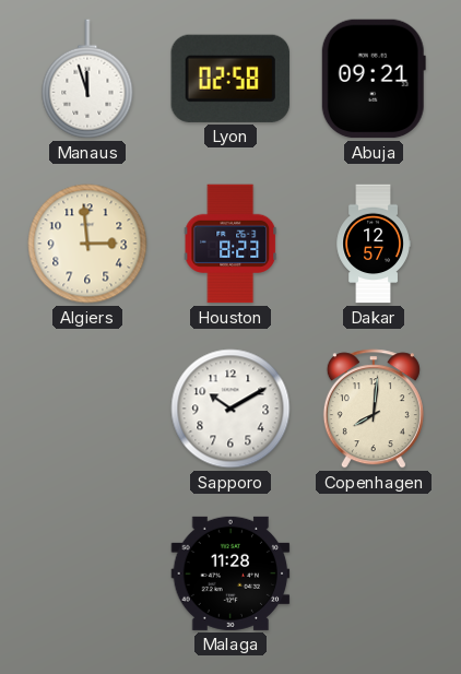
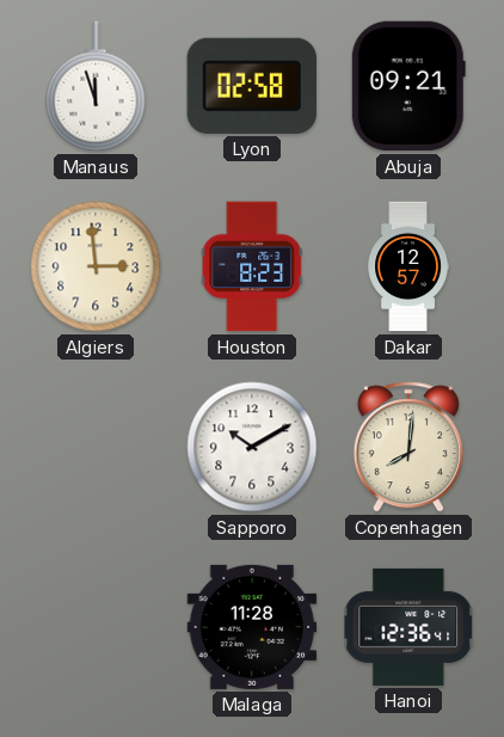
Hanoi: none -> 12:36 (408, 627)
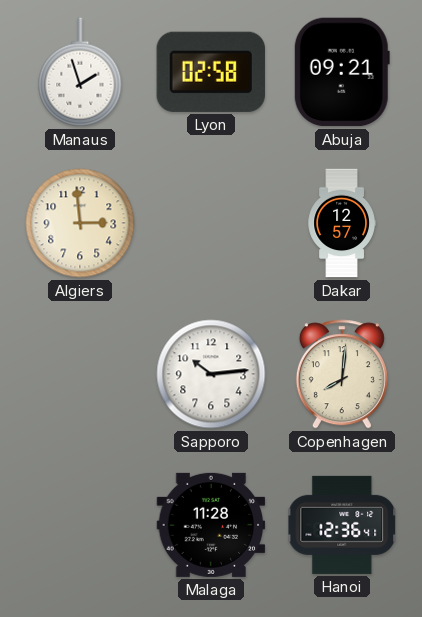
Manaus: 11:57 -> 1:57 (80, 72)
Houston: 8:23 -> none (252, 266)
Sapporo: 10:10 -> 10:14 (211, 374)
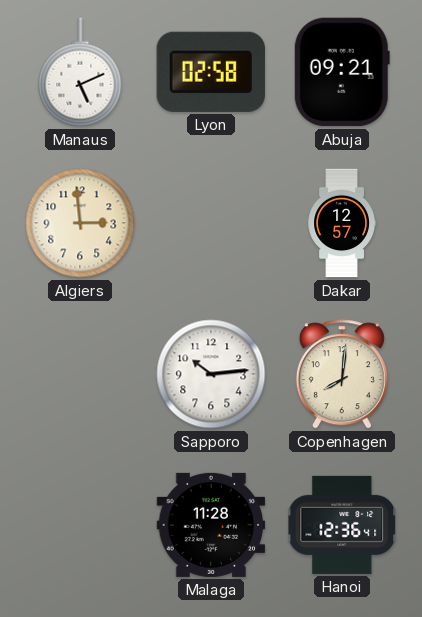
Manaus: 1:57 -> 5:11 (80, 72)
